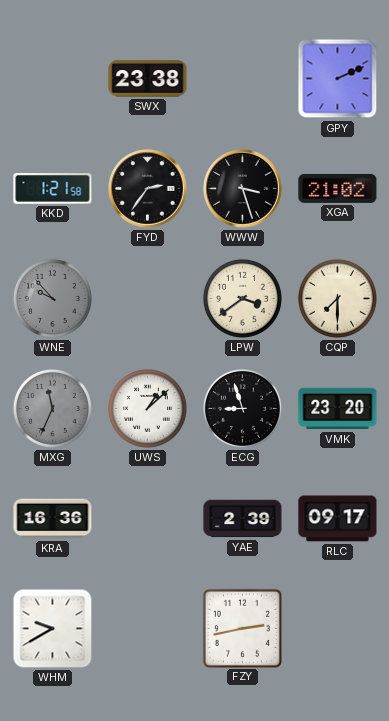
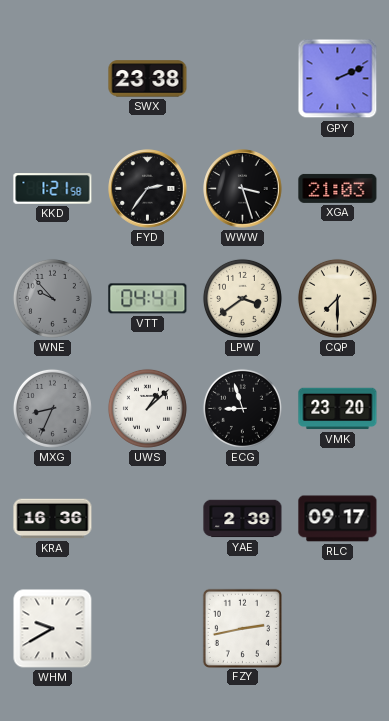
XGA: 21:02 -> 21:03 (338, 188)
VTT: none -> 04:41 (148, 299)
MXG: 11:34 -> 8:34 (52, 408)
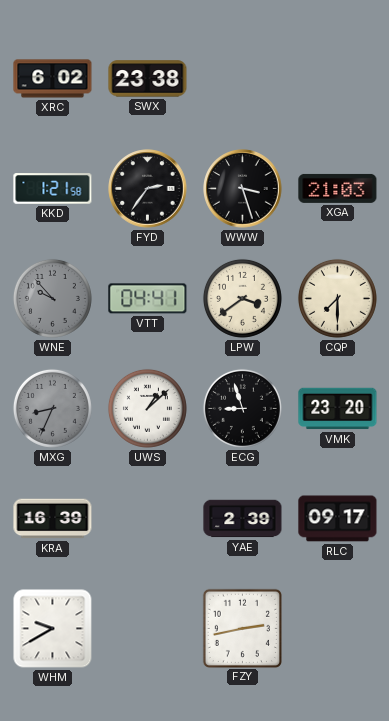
XRC: none -> 6:02 (53, 79)
GPY: 2:11 -> none (338, 79)
KRA: 16:36 -> 16:39 (53, 519)
